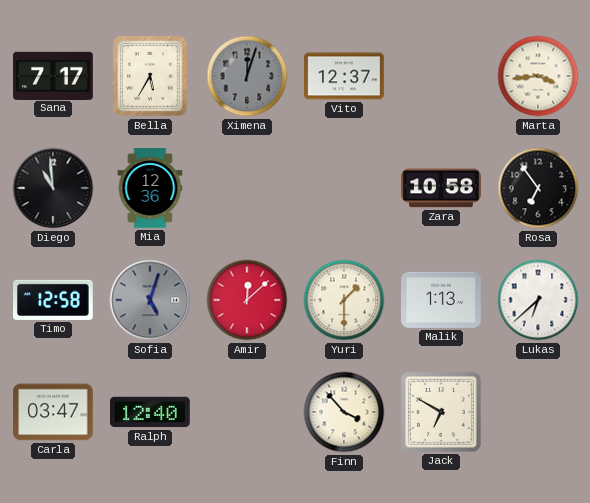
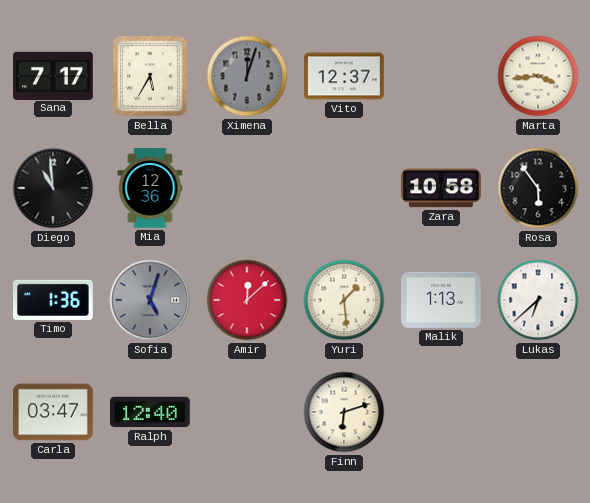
Rosa: 6:54 -> 5:54 (538, 188)
Timo: 12:58 -> 1:36 (54, 300)
Yuri: 1:30 -> 1:29 (344, 300)
Finn: 3:53 -> 6:12 (344, 412)
Jack: 6:50 -> none (441, 412)
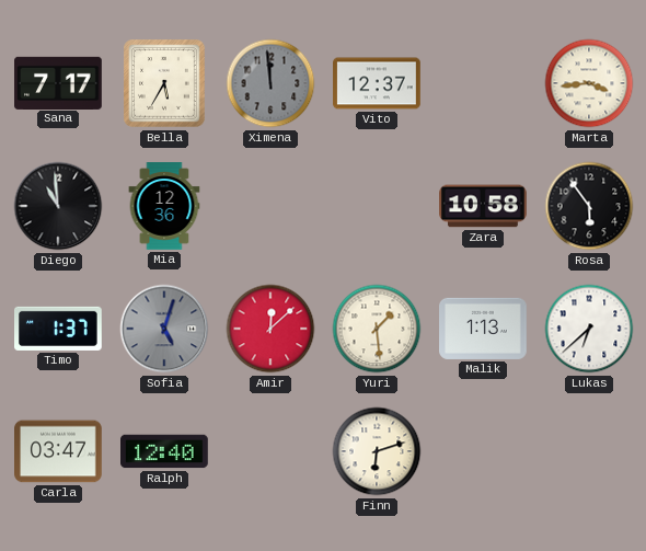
Ximena: 12:03 -> 11:59 (270, 83)
Timo: 1:36 -> 1:37 (59, 329)
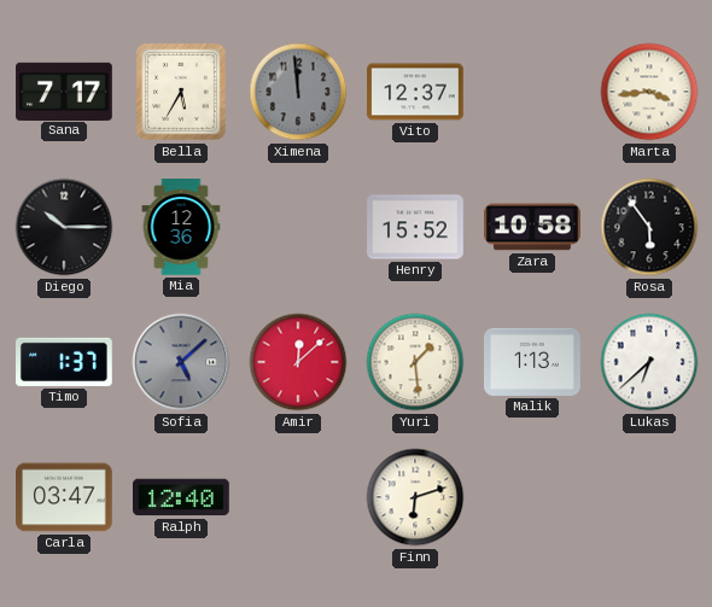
Diego: 10:59 -> 10:15 (64, 227)
Henry: none -> 15:52 (415, 227)
Sofia: 5:03 -> 5:08 (181, 362)
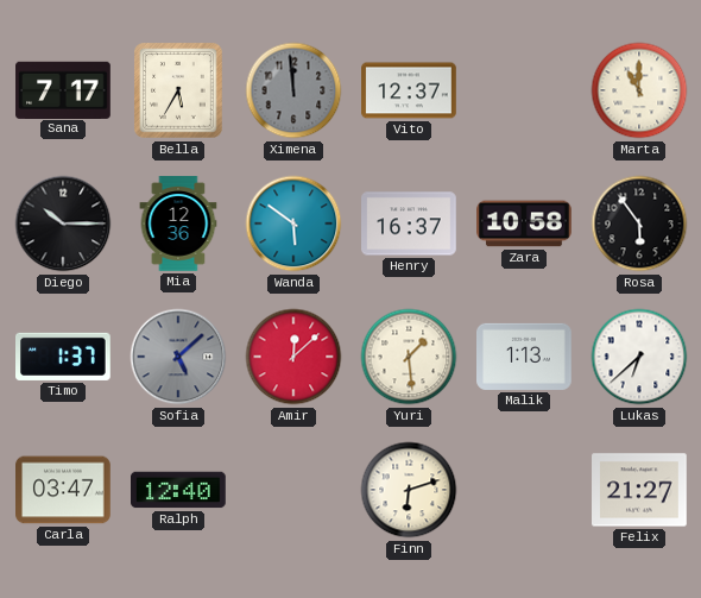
Marta: 3:44 -> 11:00 (639, 90)
Wanda: none -> 5:51 (293, 224)
Henry: 15:52 -> 16:37 (409, 224)
Felix: none -> 21:27 (640, 490)
